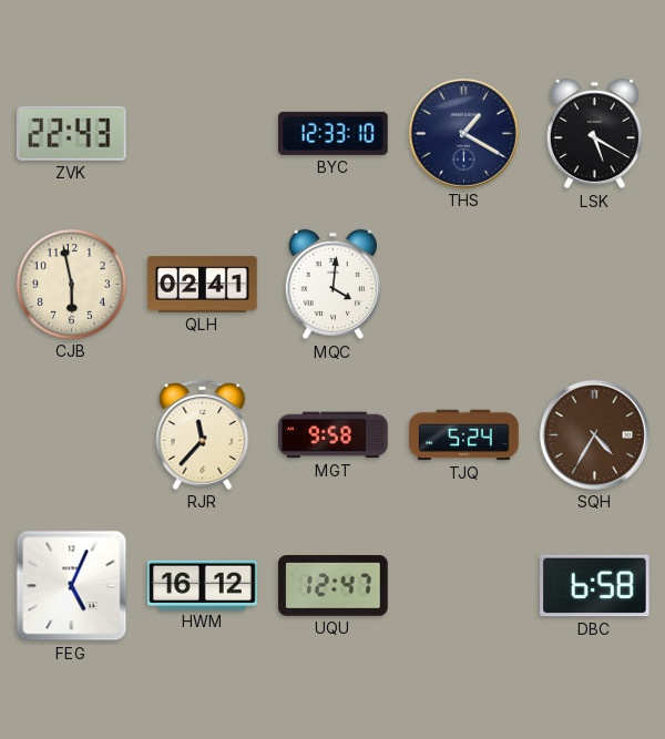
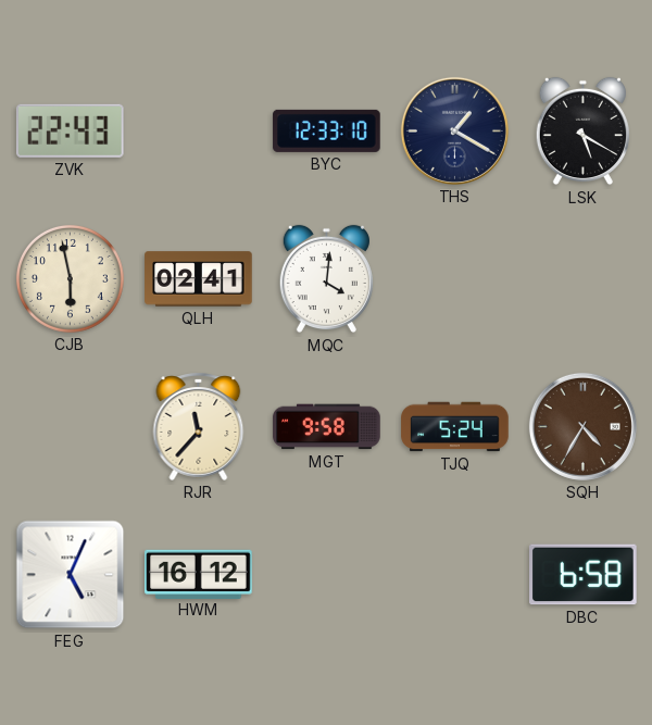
UQU: 12:47 -> none (334, 586)
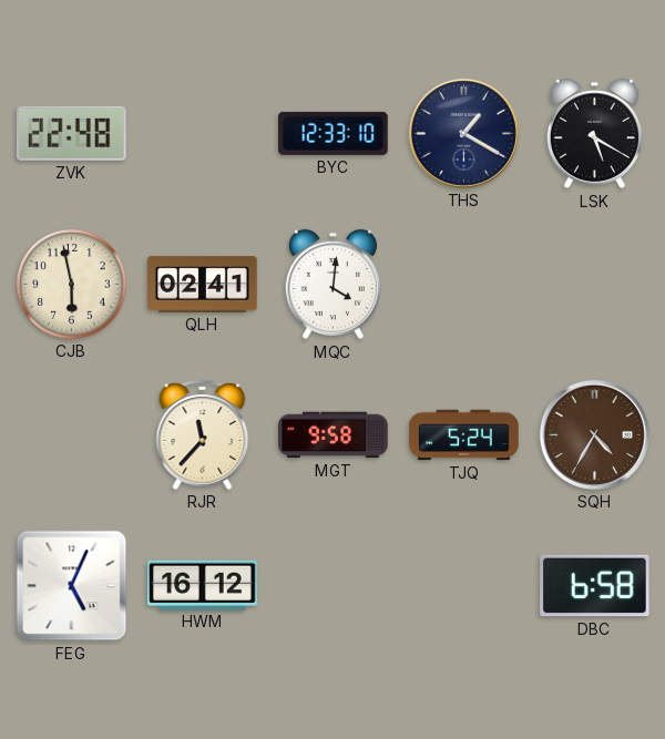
ZVK: 22:43 -> 22:48 (71, 133)
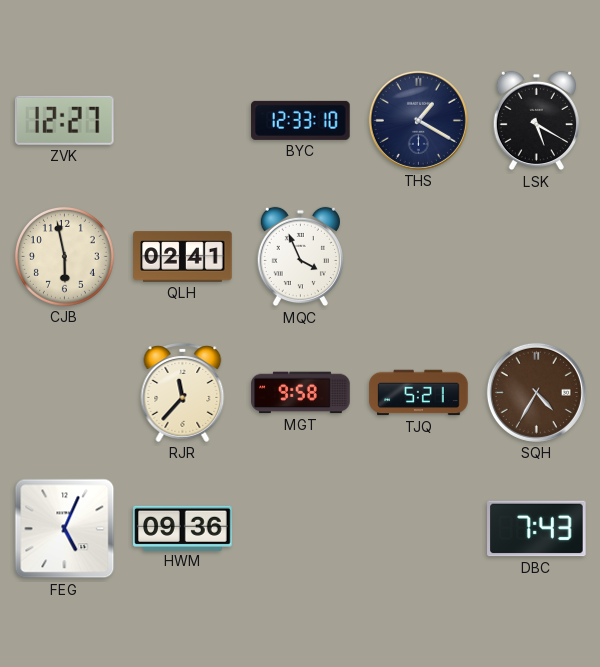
ZVK: 22:48 -> 12:27 (64, 120)
MQC: 4:01 -> 3:56 (300, 257)
TJQ: 5:24 -> 5:21 (419, 393)
HWM: 16:12 -> 09:36 (183, 528)
DBC: 6:58 -> 7:43 (537, 529)
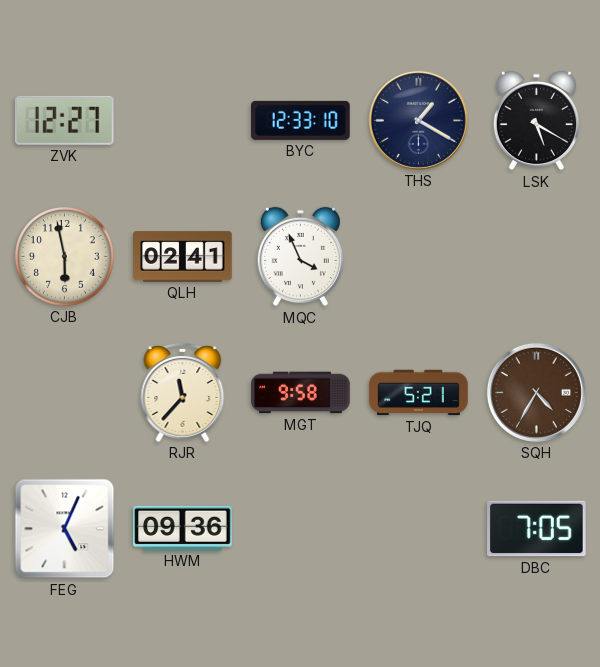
DBC: 7:43 -> 7:05 (537, 529)
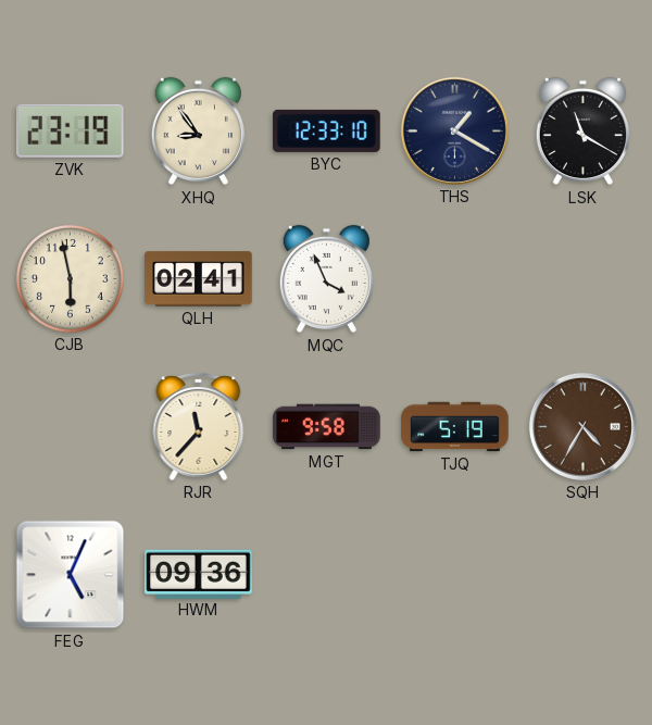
ZVK: 12:27 -> 23:19 (70, 130)
XHQ: none -> 8:54 (198, 132)
LSK: 5:20 -> 11:20 (582, 132)
TJQ: 5:21 -> 5:19 (455, 427)
DBC: 7:05 -> none (537, 529)
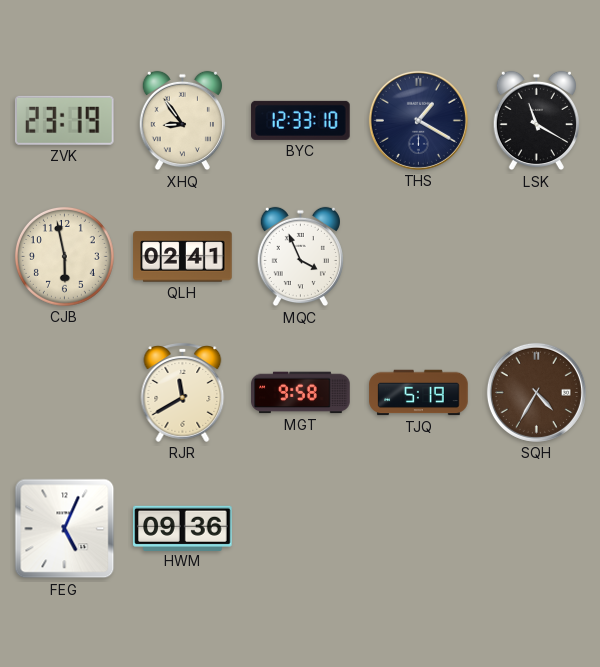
RJR: 11:37 -> 11:40 (183, 392)
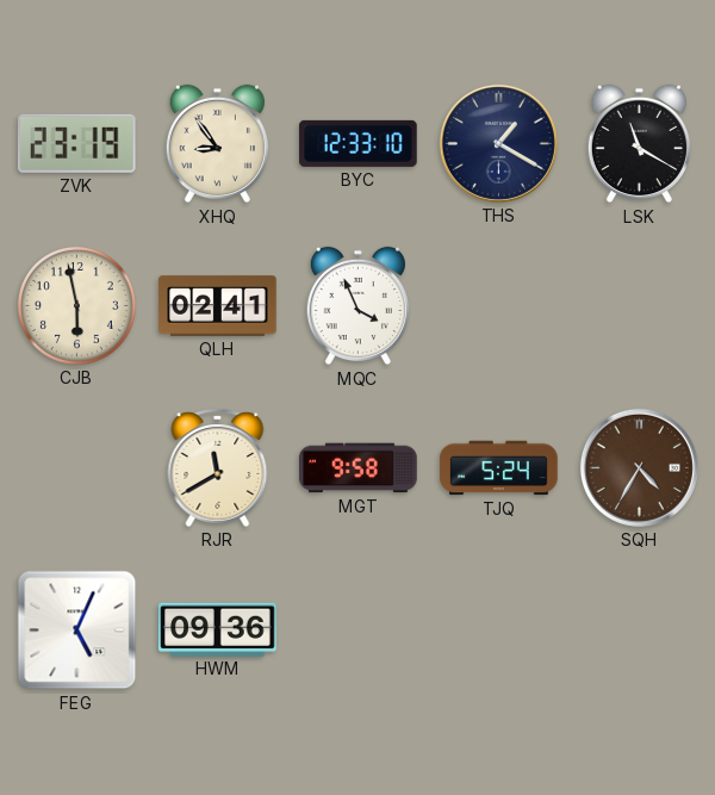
TJQ: 5:19 -> 5:24 (499, 468)
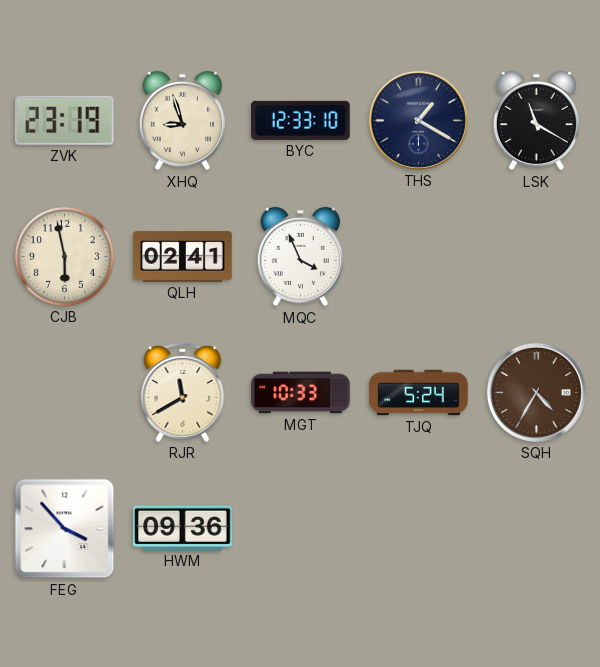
XHQ: 8:54 -> 8:57 (182, 121)
MGT: 9:58 -> 10:33 (301, 393)
FEG: 5:04 -> 3:53 (65, 529)
